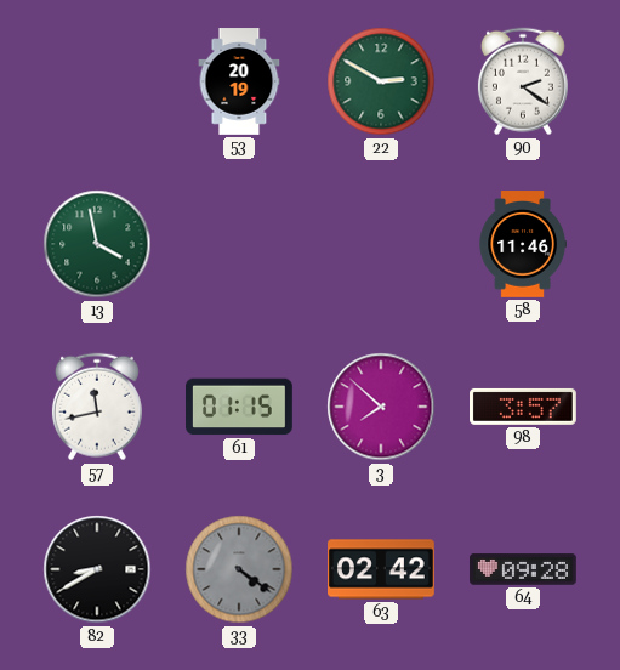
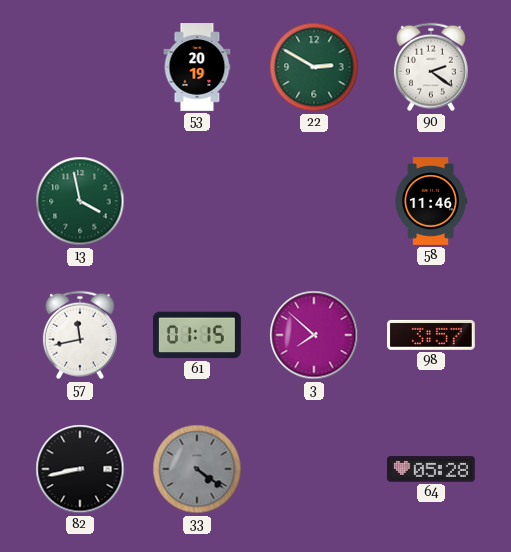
82: 8:40 -> 8:43 (80, 469)
63: 02:42 -> none (382, 569)
64: 09:28 -> 05:28 (432, 469)
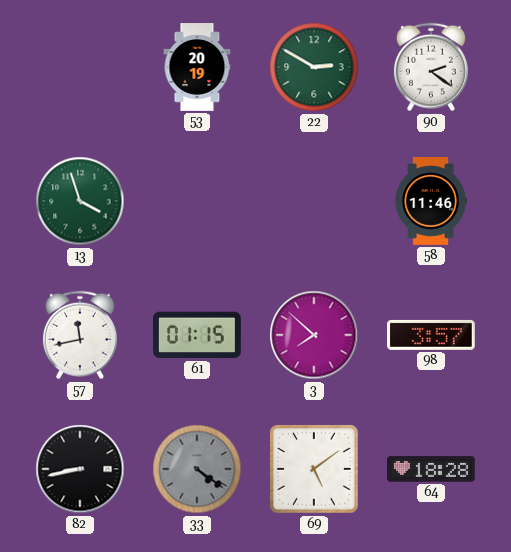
13: 3:58 -> 3:57 (80, 201)
69: none -> 5:09 (315, 470)
64: 05:28 -> 18:28 (432, 469)
